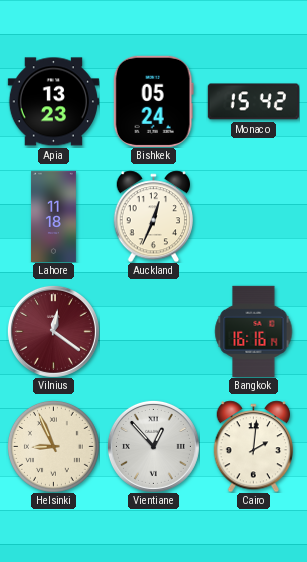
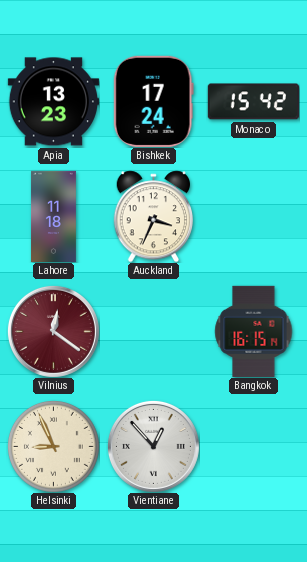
Bishkek: 05:24 -> 17:24 (153, 101)
Auckland: 12:34 -> 3:34 (154, 216)
Bangkok: 16:16 -> 16:15 (254, 331)
Cairo: 2:01 -> none (254, 446)
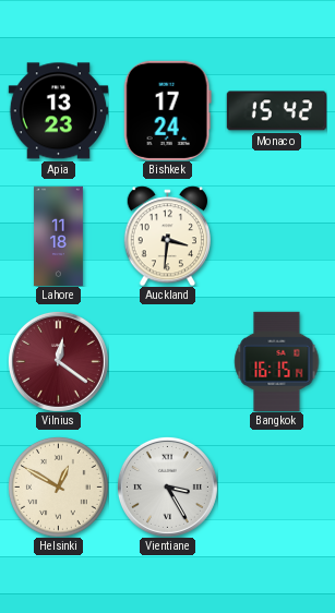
Auckland: 3:34 -> 3:31 (168, 236)
Helsinki: 8:56 -> 12:50 (58, 486)
Vientiane: 12:53 -> 3:25 (167, 486)
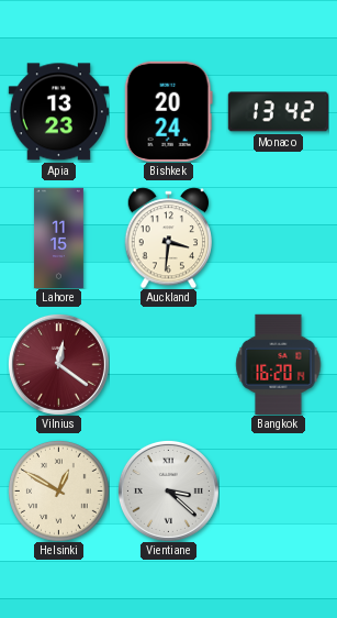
Bishkek: 17:24 -> 20:24 (168, 111)
Monaco: 15:42 -> 13:42 (278, 112)
Lahore: 11:18 -> 11:15 (58, 238)
Bangkok: 16:15 -> 16:20 (279, 364)
Vientiane: 3:25 -> 3:22 (168, 490)
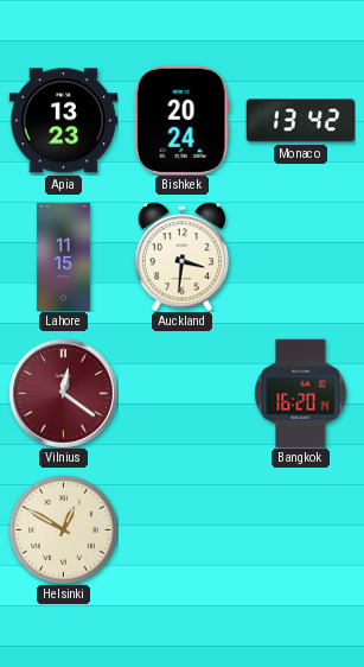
Vientiane: 3:22 -> none (168, 490)
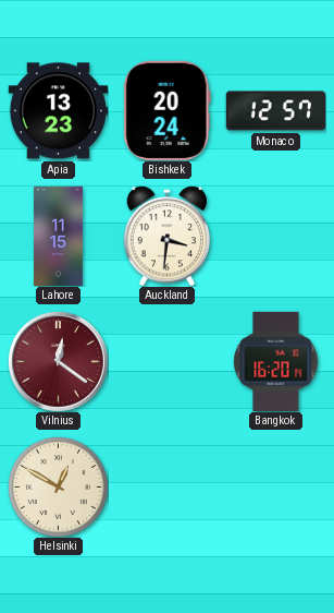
Monaco: 13:42 -> 12:57 (275, 111)
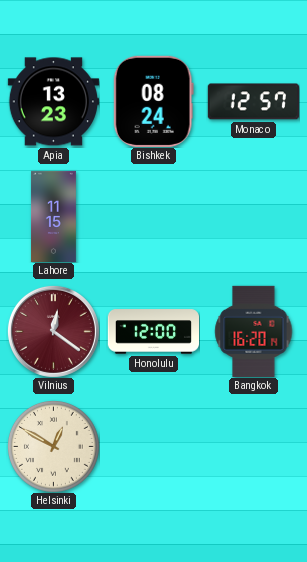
Bishkek: 20:24 -> 08:24 (153, 101)
Auckland: 3:31 -> none (168, 236)
Honolulu: none -> 12:00 (153, 332)
